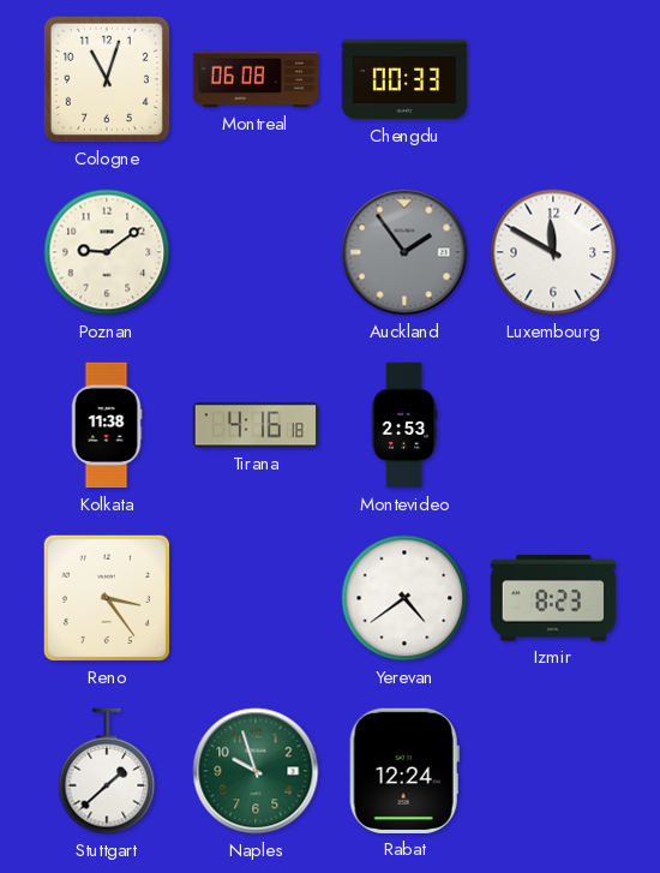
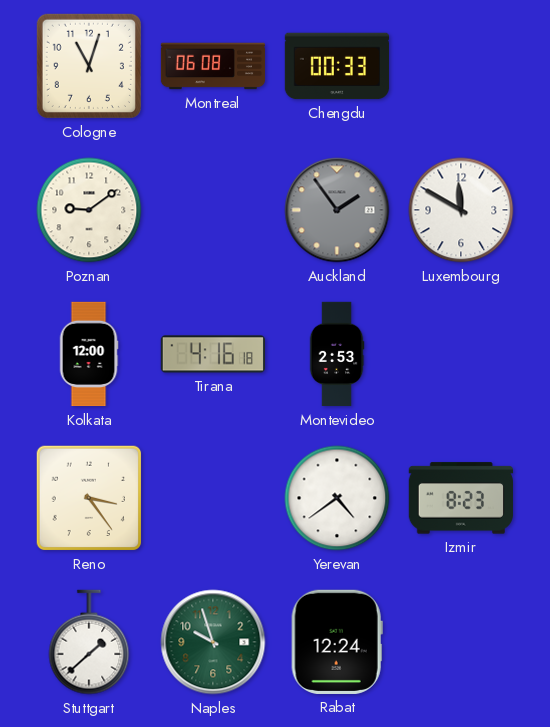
Kolkata: 11:38 -> 12:00 (89, 354)
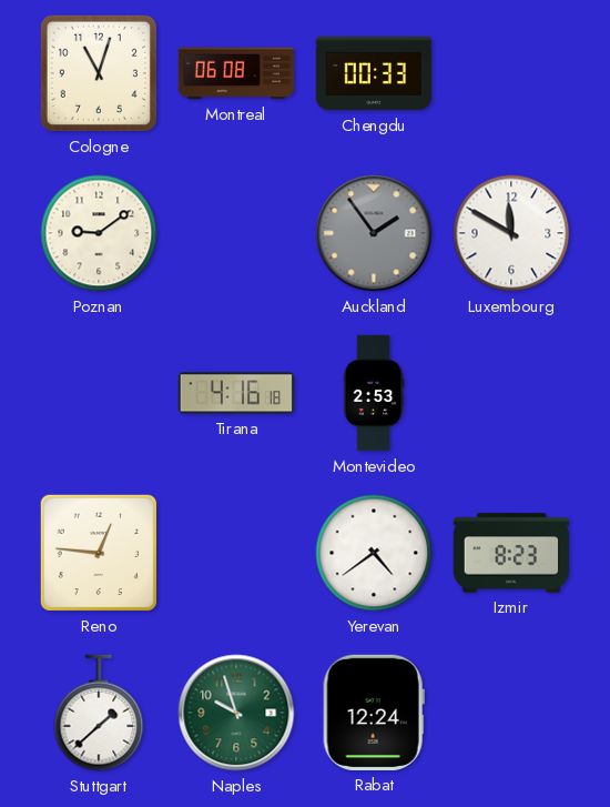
Kolkata: 12:00 -> none (89, 354)
Reno: 3:24 -> 12:46 (99, 553)
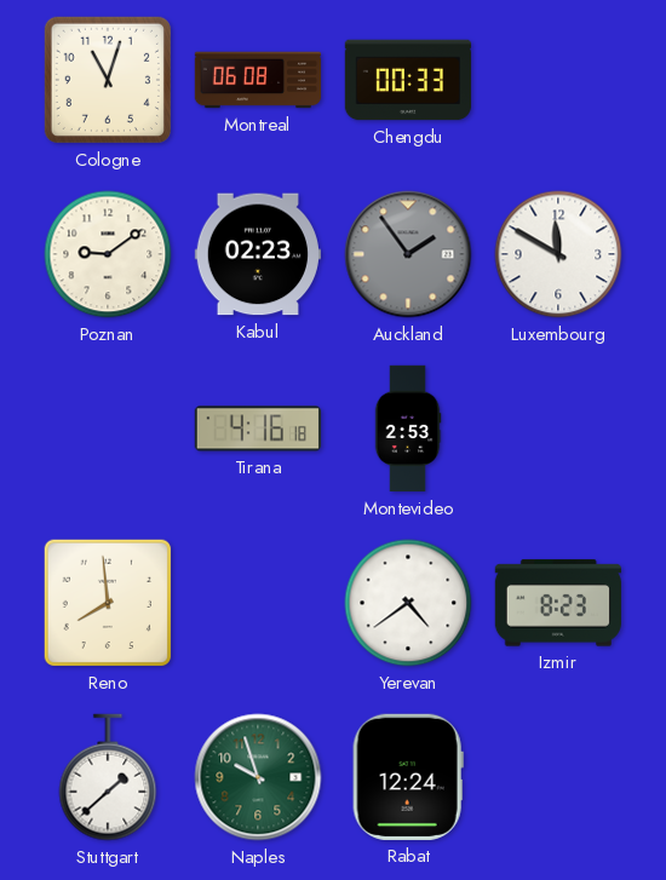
Kabul: none -> 02:23 (257, 254)
Reno: 12:46 -> 7:59 (108, 603)
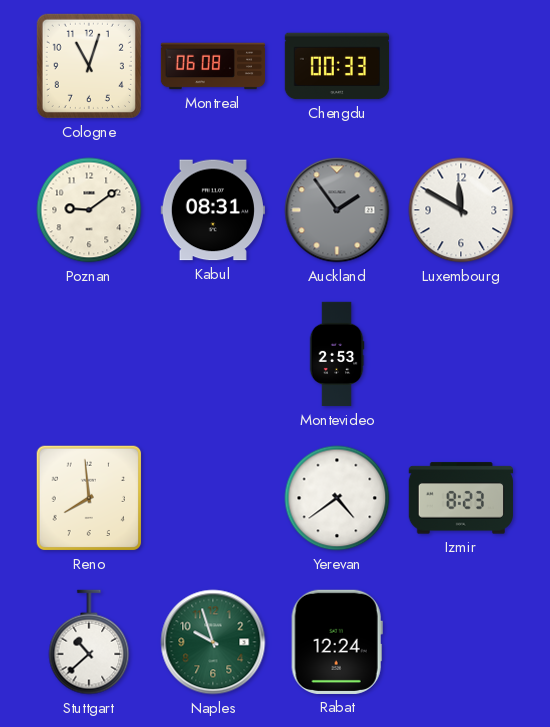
Kabul: 02:23 -> 08:31 (212, 210)
Tirana: 4:16 -> none (257, 429)
Stuttgart: 1:38 -> 10:38 (89, 642)
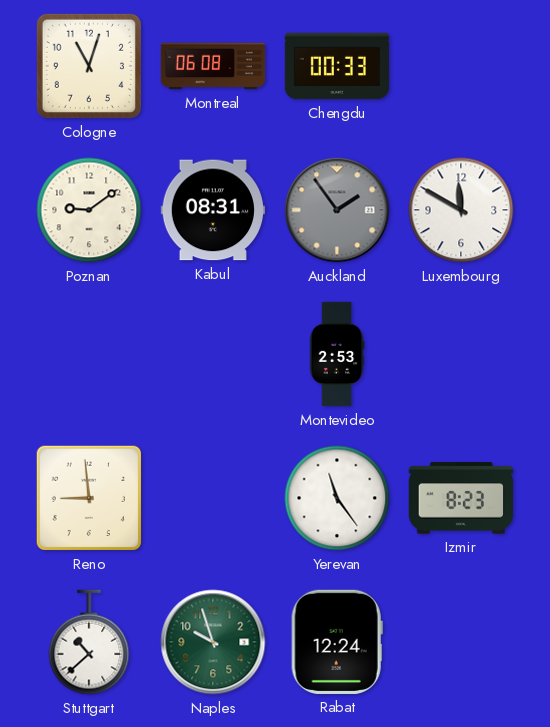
Reno: 7:59 -> 8:59 (89, 498)
Yerevan: 4:39 -> 11:24 (337, 498)
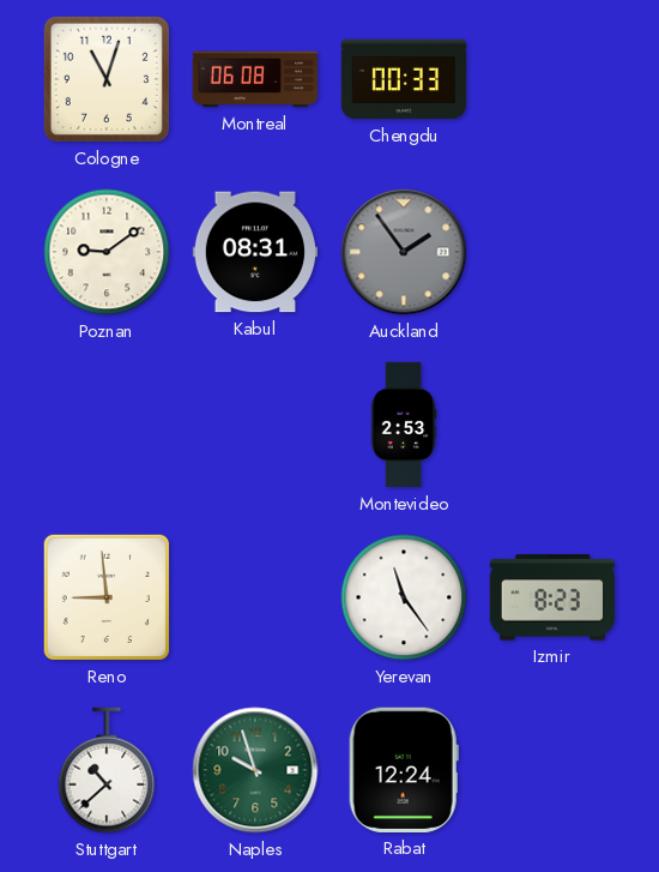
Luxembourg: 11:50 -> none (461, 210)
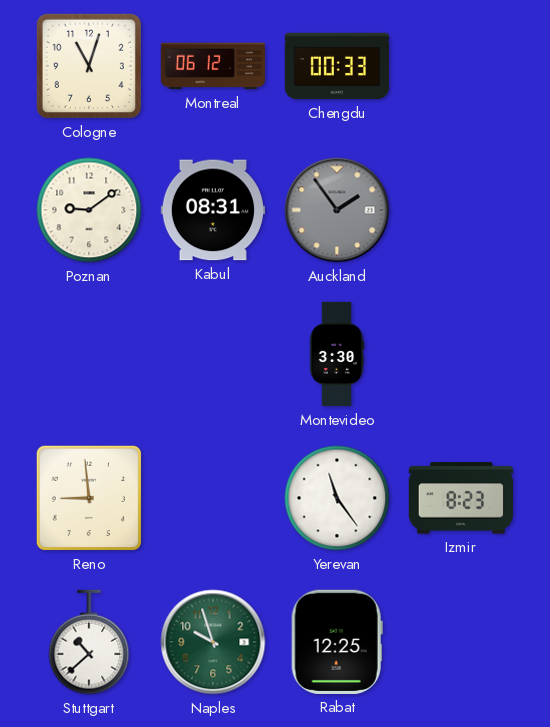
Montreal: 06:08 -> 06:12 (213, 66)
Montevideo: 2:53 -> 3:30 (337, 354)
Rabat: 12:24 -> 12:25 (337, 642)
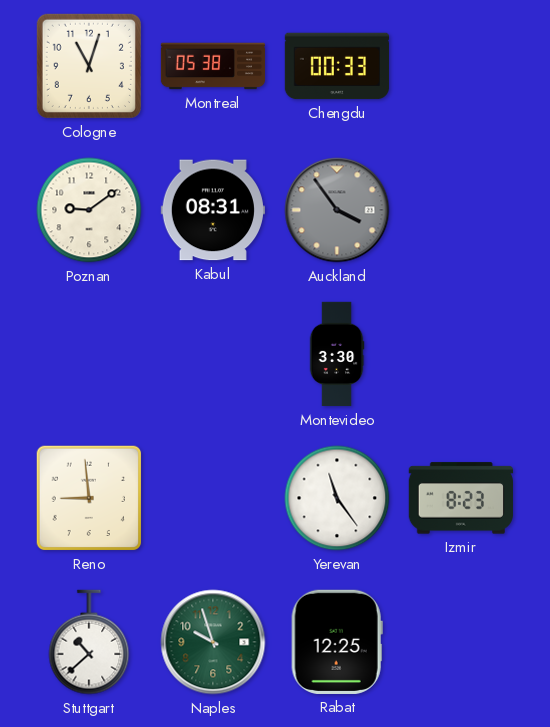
Montreal: 06:12 -> 05:38 (213, 66)
Auckland: 1:54 -> 3:54 (337, 210)
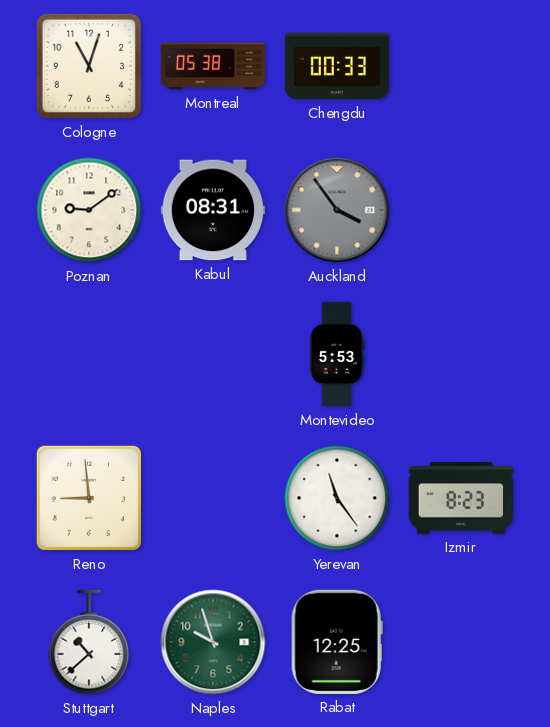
Montevideo: 3:30 -> 5:53 (337, 354)
